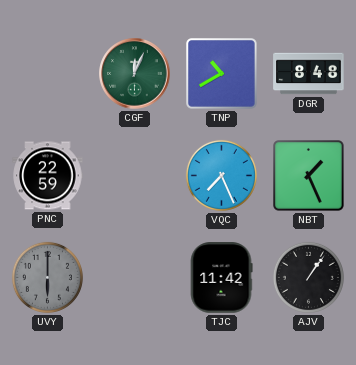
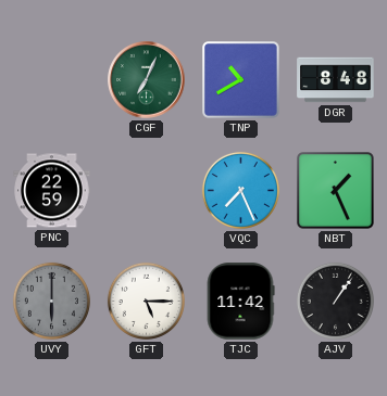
CGF: 12:04 -> 7:04 (147, 80)
GFT: none -> 5:15 (146, 301)
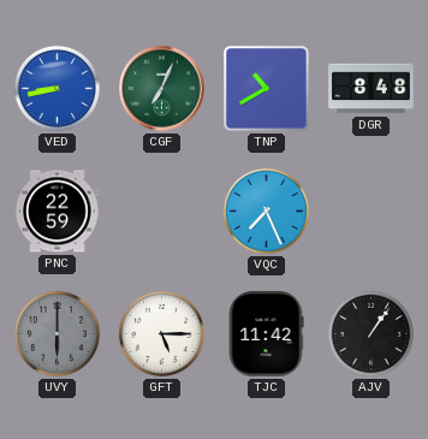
VED: none -> 8:43 (57, 88)
NBT: 1:26 -> none (336, 191)
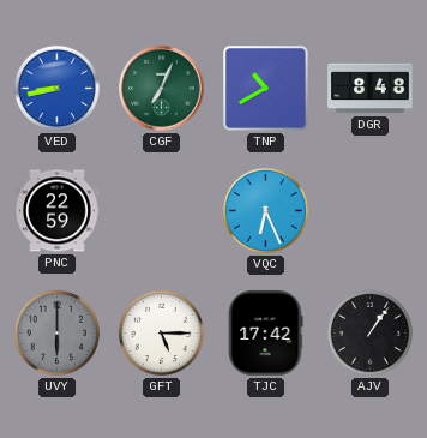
VQC: 7:26 -> 6:26 (265, 210)
TJC: 11:42 -> 17:42 (265, 334)
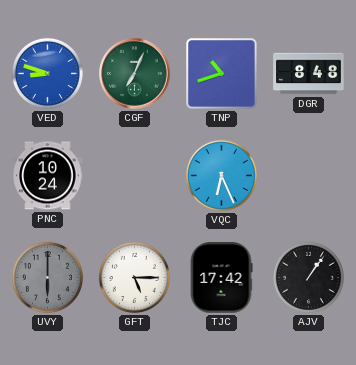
VED: 8:43 -> 8:48 (47, 73)
TNP: 10:40 -> 10:42 (222, 74)
PNC: 22:59 -> 10:24 (48, 176)
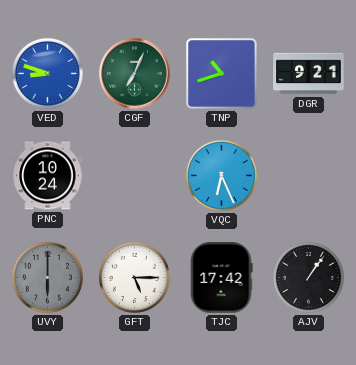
DGR: 8:48 -> 9:21 (309, 74)
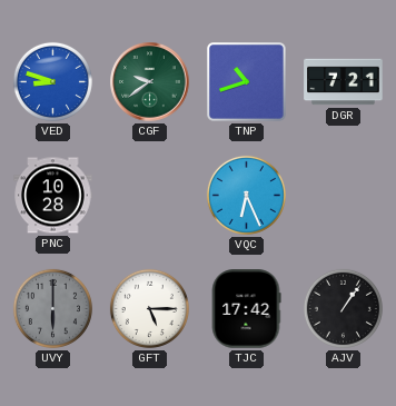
CGF: 7:04 -> 9:39 (150, 82)
DGR: 9:21 -> 7:21 (344, 82)
PNC: 10:24 -> 10:28 (53, 196)
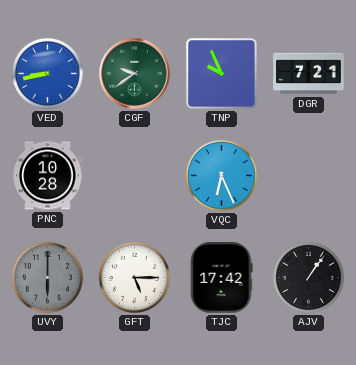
VED: 8:48 -> 8:43 (47, 73)
TNP: 10:42 -> 9:56 (222, 74)
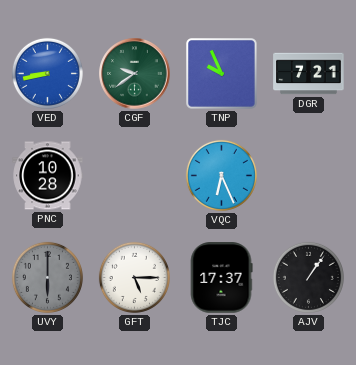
TJC: 17:42 -> 17:37 (221, 278)
